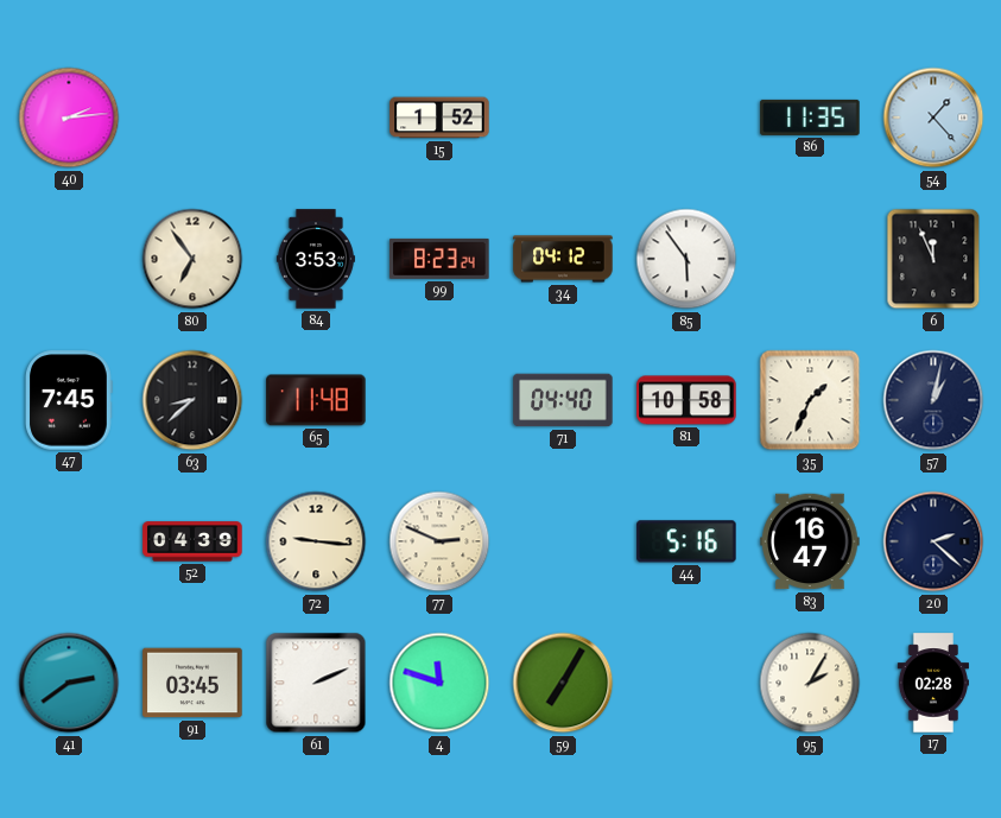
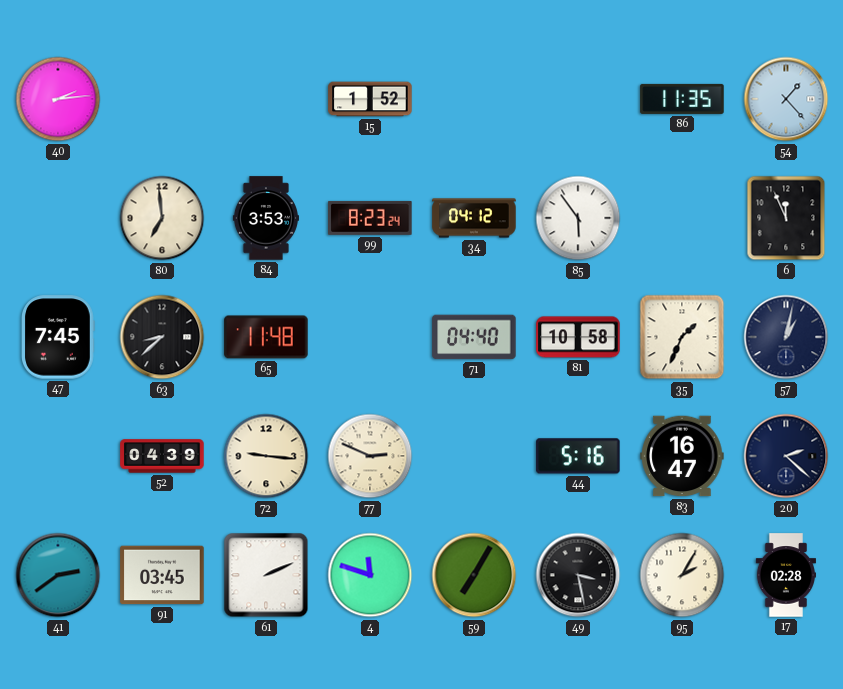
80: 6:54 -> 6:59 (162, 218)
49: none -> 3:28 (578, 575)
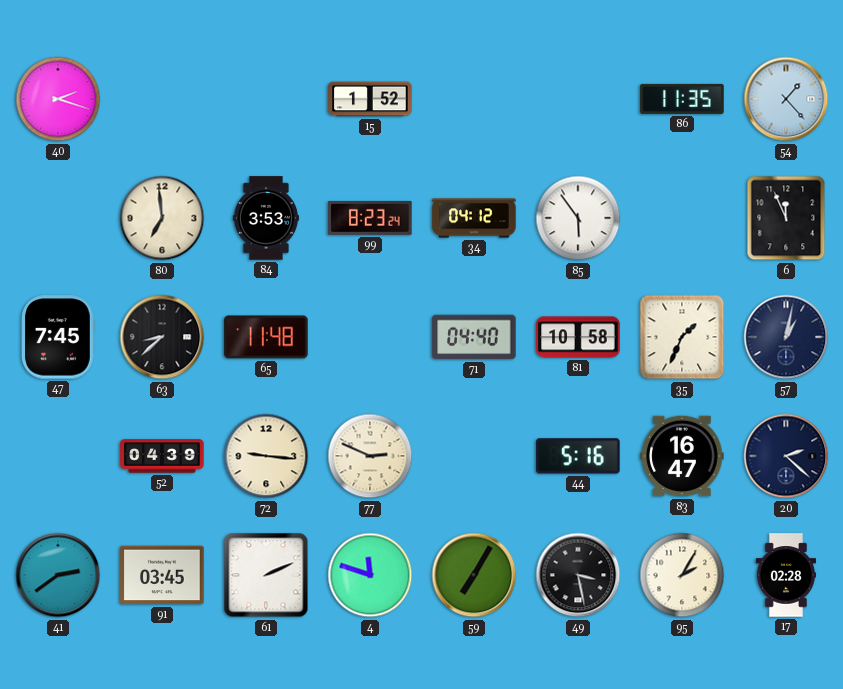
40: 2:14 -> 2:18 (58, 99)
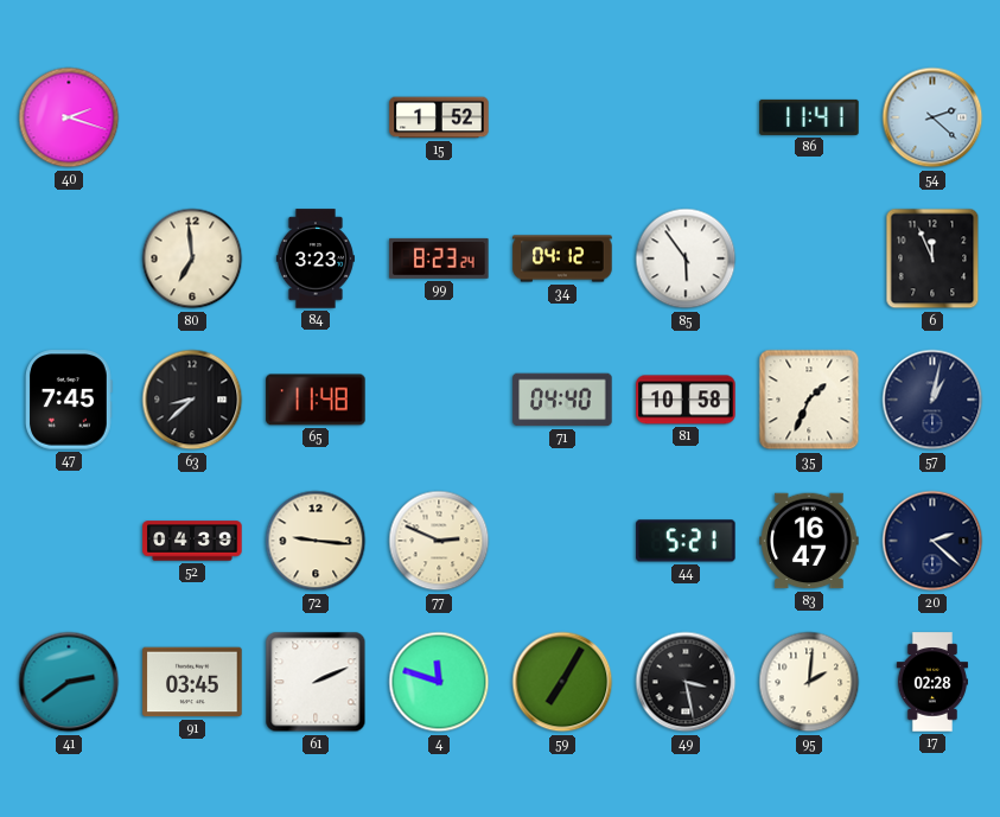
86: 11:35 -> 11:41 (809, 117)
54: 1:23 -> 2:22 (932, 117)
84: 3:53 -> 3:23 (316, 258)
44: 5:16 -> 5:21 (686, 541)
95: 2:05 -> 2:01 (809, 682)
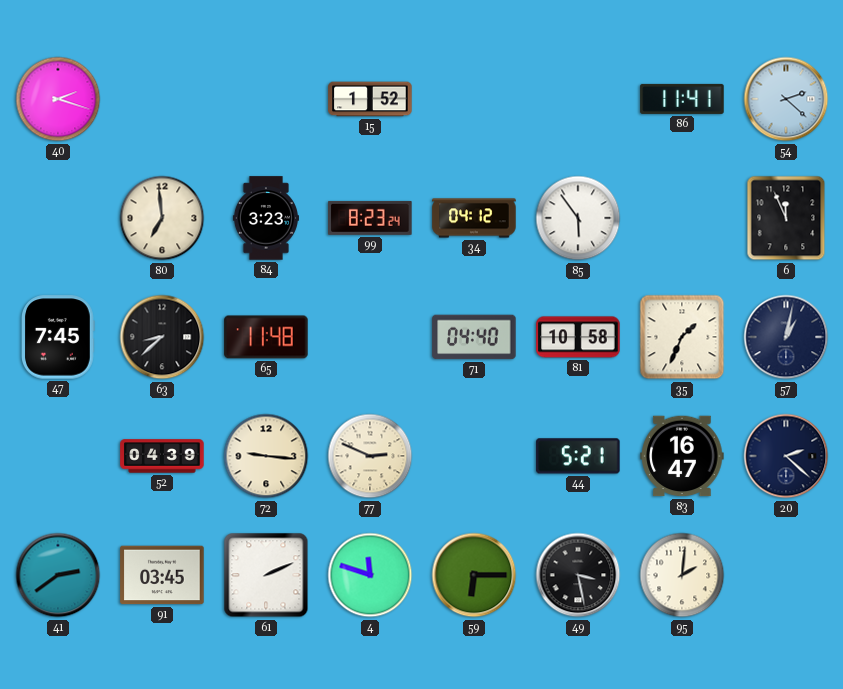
59: 7:05 -> 6:15 (474, 575)
17: 02:28 -> none (931, 682)
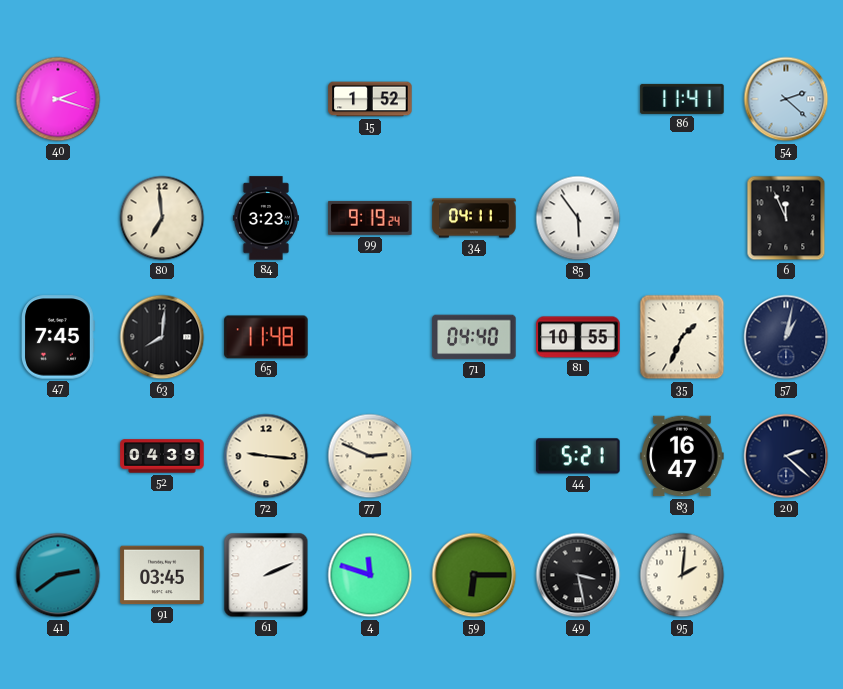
99: 8:23 -> 9:19 (370, 218)
34: 04:12 -> 04:11 (474, 218)
63: 8:38 -> 8:01 (162, 337)
81: 10:58 -> 10:55 (578, 337)
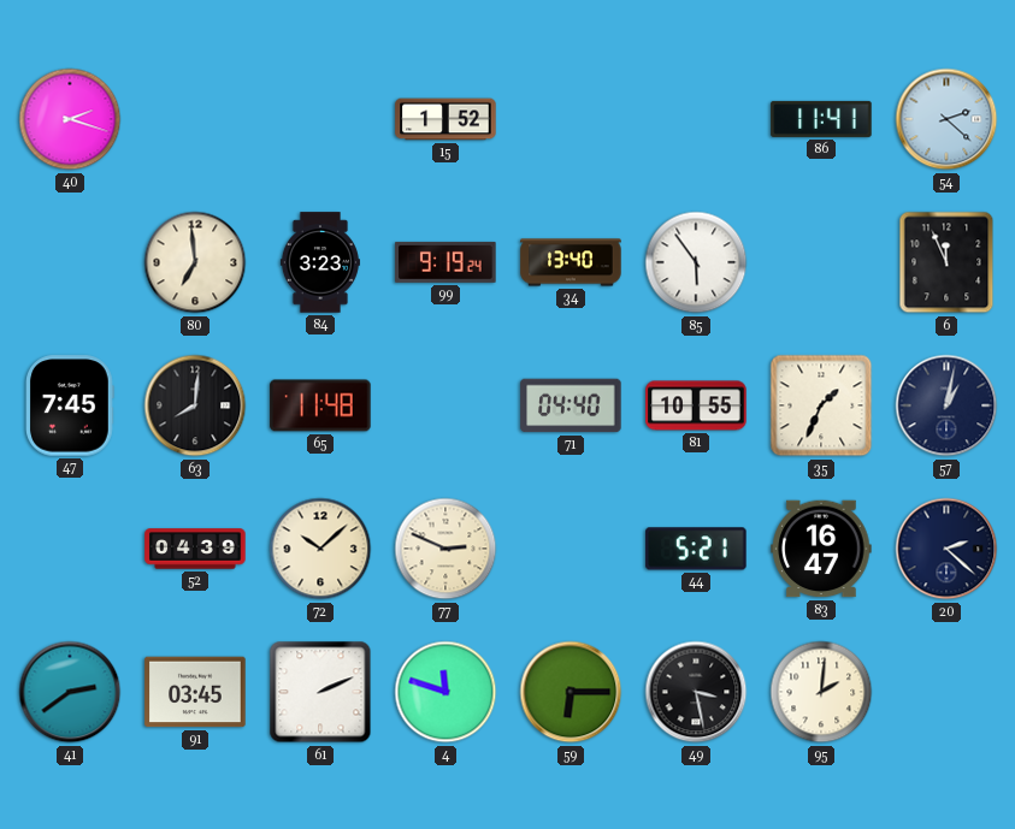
34: 04:11 -> 13:40 (571, 262)
72: 9:16 -> 10:08 (320, 549)
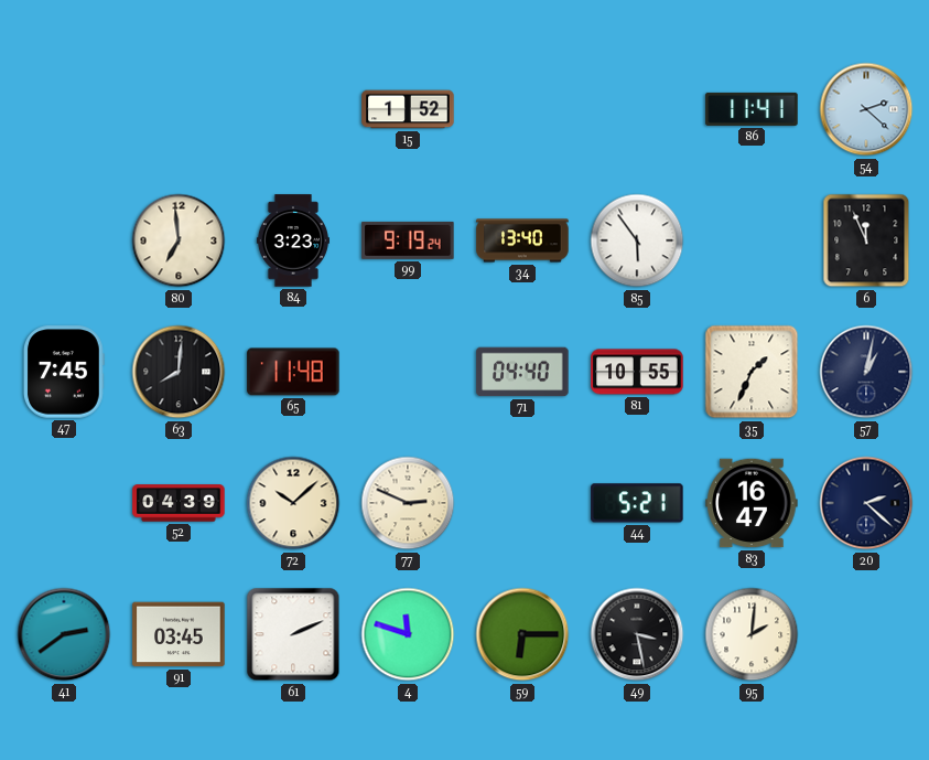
40: 2:18 -> none (70, 119)
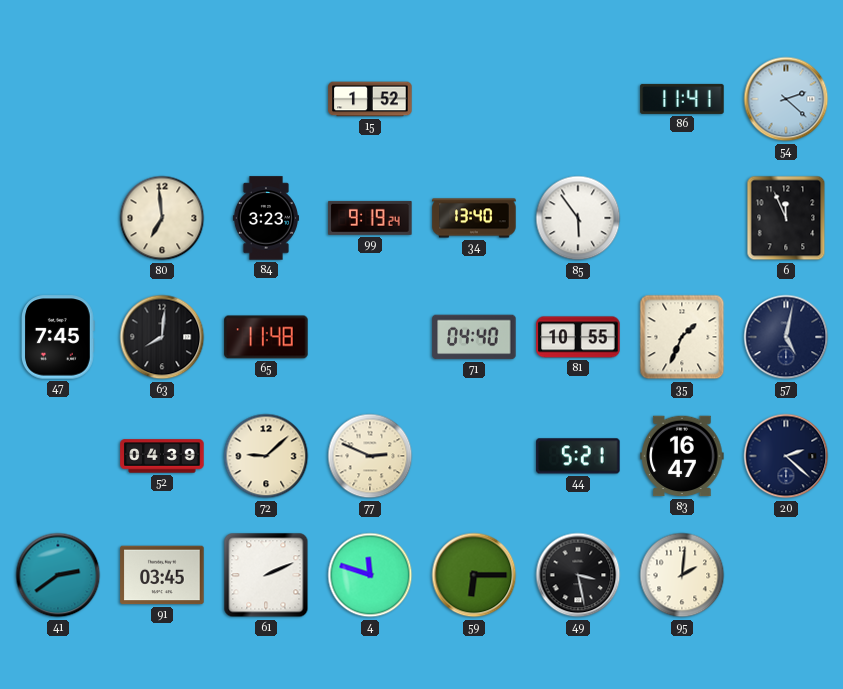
57: 1:02 -> 5:02 (786, 337)
72: 10:08 -> 9:08 (266, 456)
